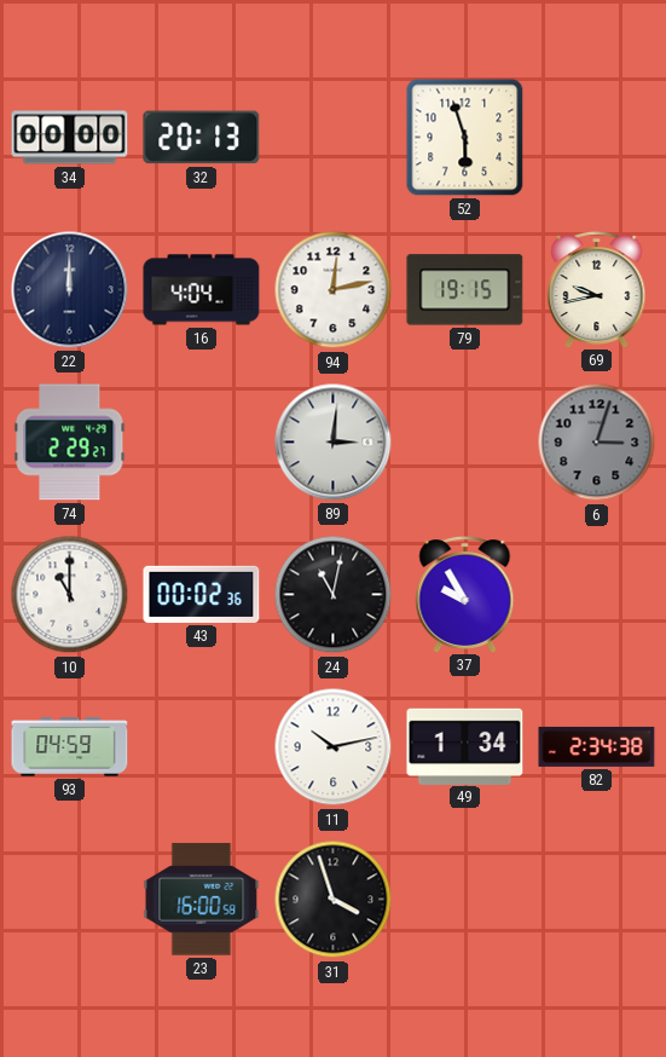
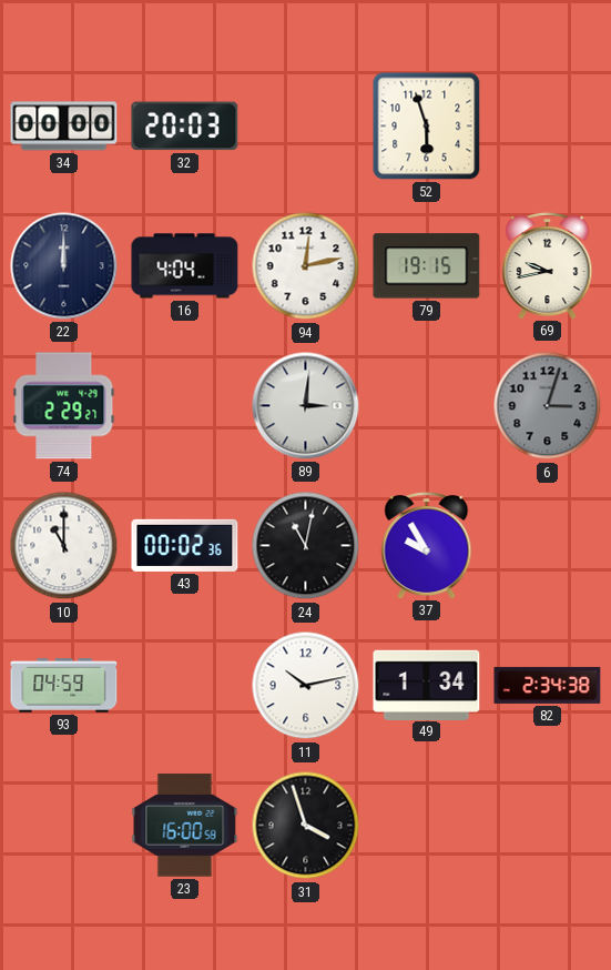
32: 20:13 -> 20:03 (185, 127)
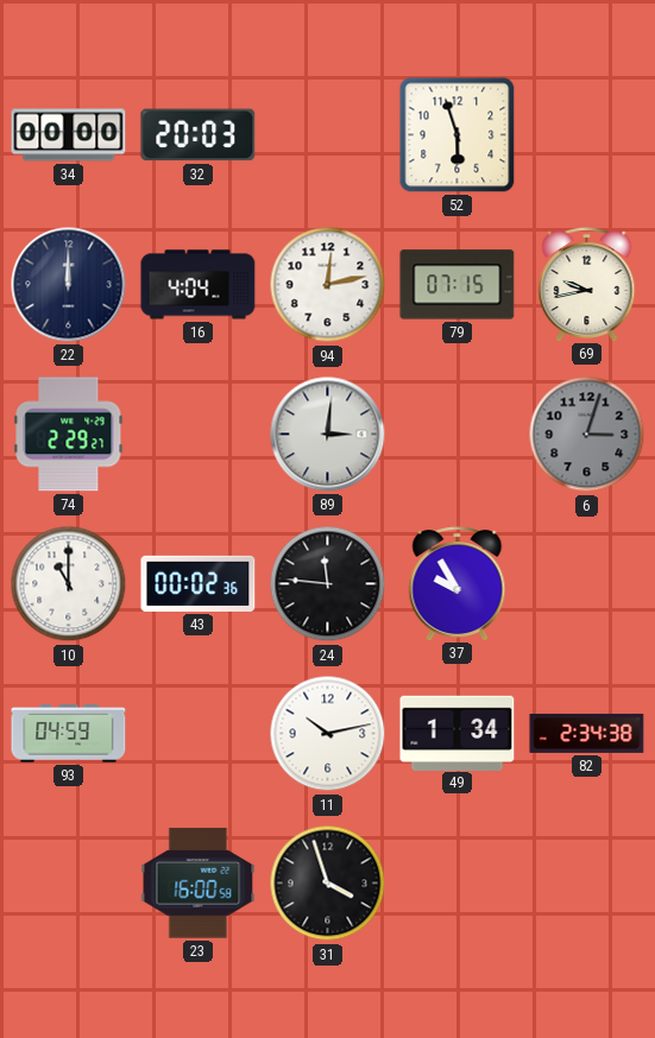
79: 19:15 -> 07:15 (458, 285)
24: 11:02 -> 11:46 (328, 584)
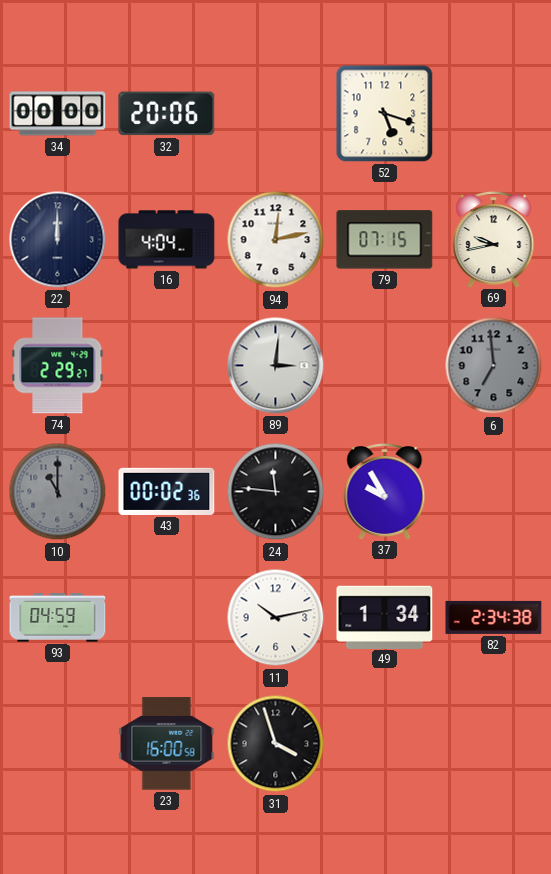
32: 20:03 -> 20:06 (167, 114)
52: 5:57 -> 5:18 (385, 114)
6: 3:03 -> 6:59 (494, 366)
10 dial: white -> grey (58, 492)
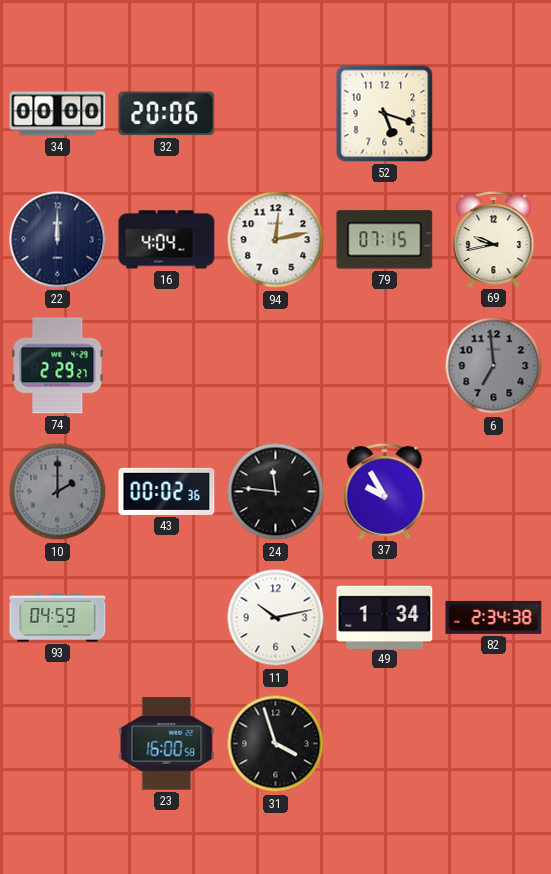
89: 3:01 -> none (276, 366)
10: 11:00 -> 2:00 (58, 492)
